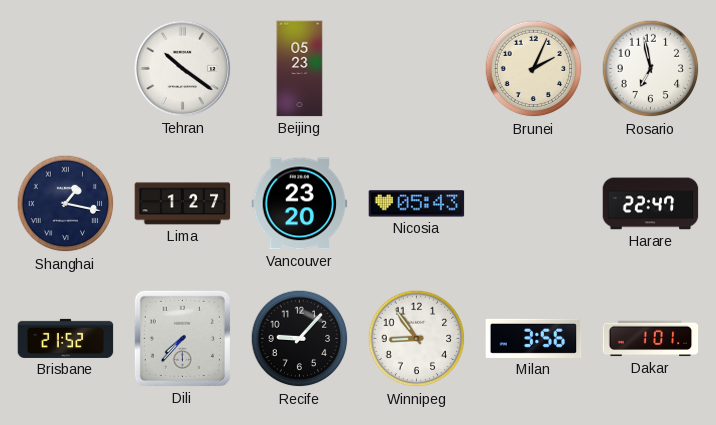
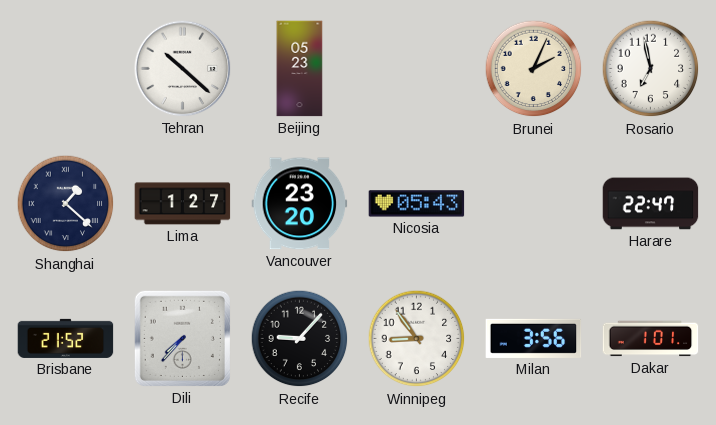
Tehran: 10:21 -> 10:22 (183, 69)
Shanghai: 1:17 -> 1:22 (66, 204)
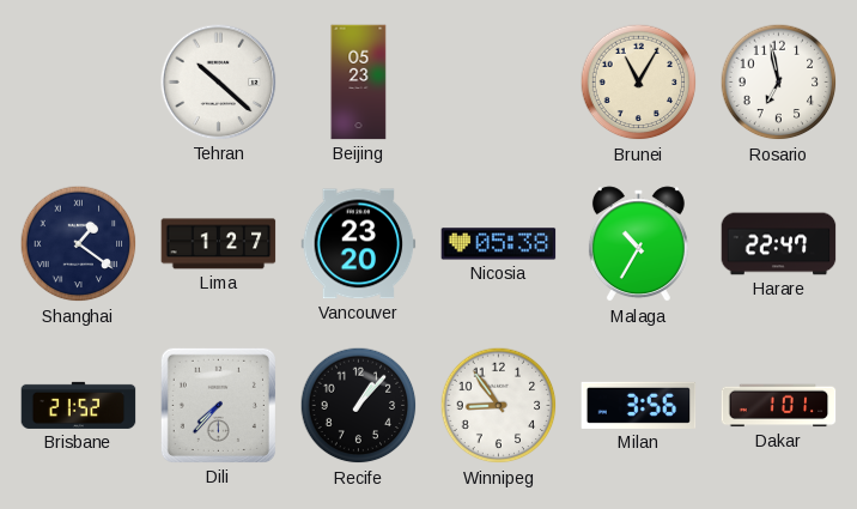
Brunei: 2:04 -> 11:05 (639, 83)
Shanghai: 1:22 -> 1:21 (79, 244)
Nicosia: 05:43 -> 05:38 (499, 244)
Malaga: none -> 10:35 (638, 244)
Recife: 9:07 -> 1:07 (359, 406)
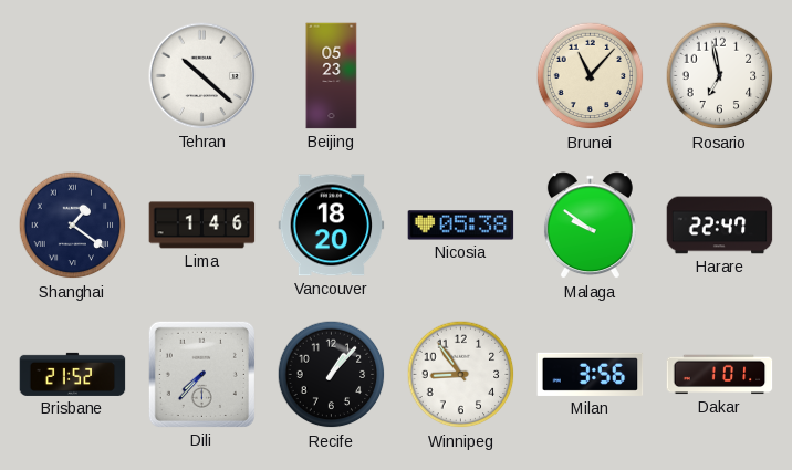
Brunei: 11:05 -> 11:07 (591, 76)
Lima: 1:27 -> 1:46 (202, 226)
Vancouver: 23:20 -> 18:20 (332, 226)
Malaga: 10:35 -> 9:51 (590, 226)
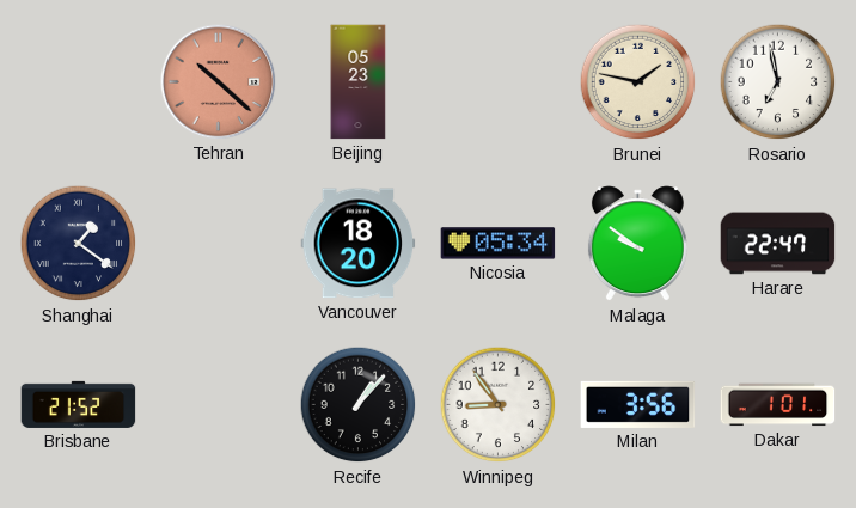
Tehran dial: white -> salmon (219, 82)
Brunei: 11:07 -> 1:47 (638, 82)
Lima: 1:46 -> none (202, 226)
Nicosia: 05:38 -> 05:34 (499, 244)
Dili: 7:37 -> none (201, 374)
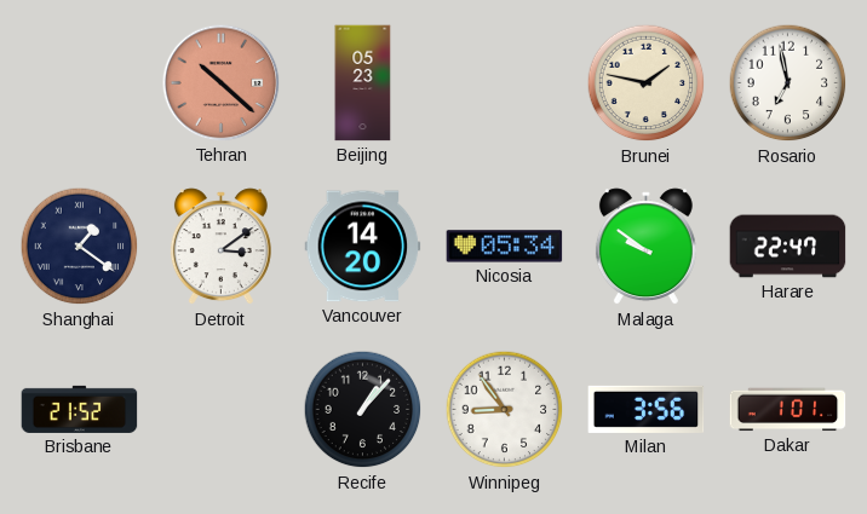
Detroit: none -> 3:09 (220, 247)
Vancouver: 18:20 -> 14:20 (363, 247)
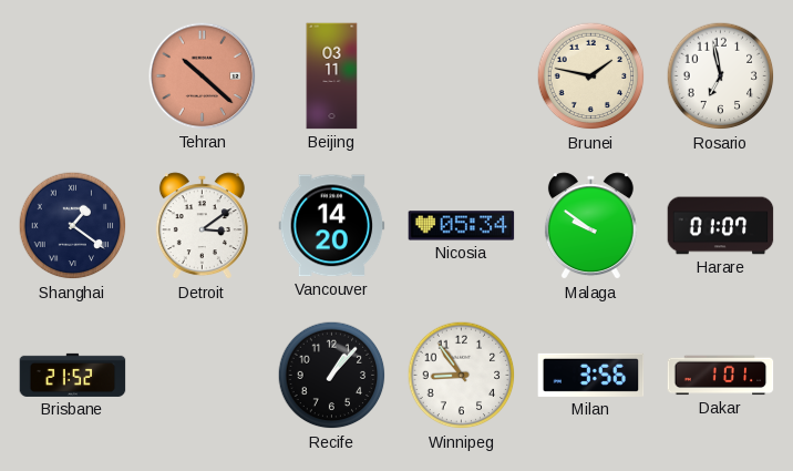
Beijing: 05:23 -> 03:11 (332, 76)
Harare: 22:47 -> 01:07 (721, 226)
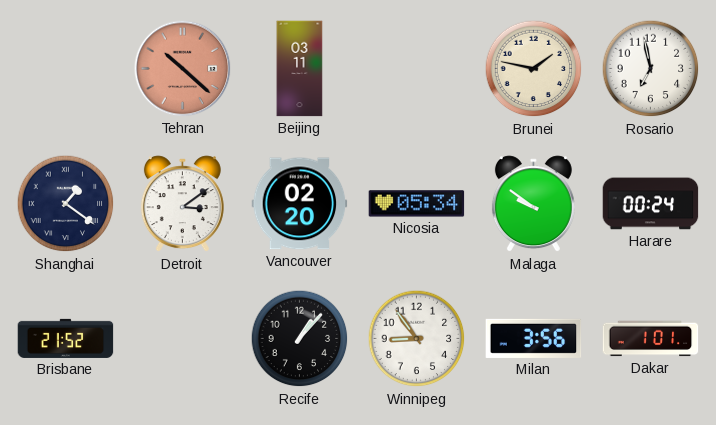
Vancouver: 14:20 -> 02:20 (300, 204)
Harare: 01:07 -> 00:24 (651, 204)
